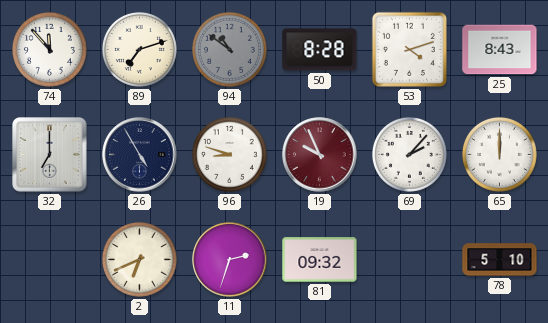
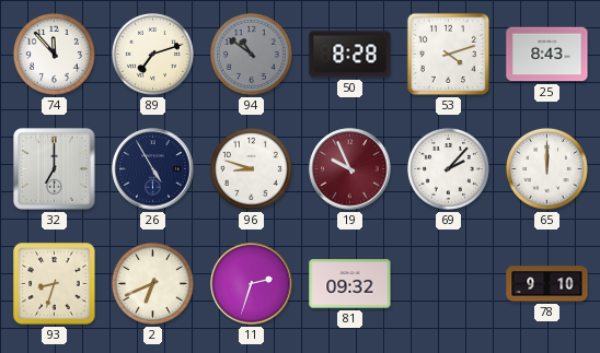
93: none -> 8:33 (55, 284)
78: 5:10 -> 9:10 (547, 284)
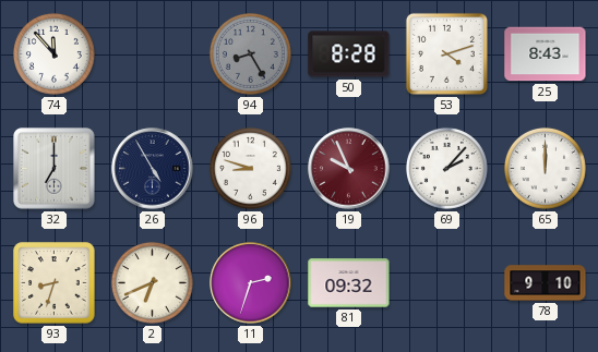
89: 7:12 -> none (152, 54)
94: 10:51 -> 8:25 (250, 53)
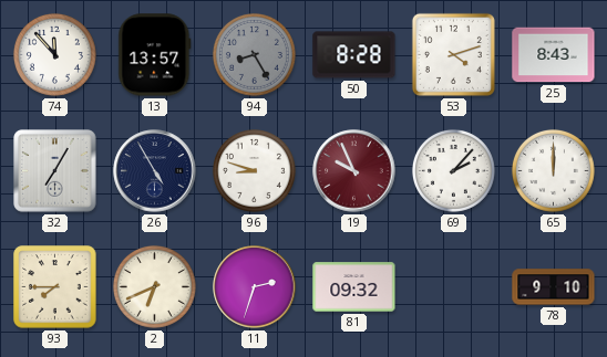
13: none -> 13:57 (155, 55)
32: 7:00 -> 7:05 (55, 171)
93: 8:33 -> 7:45 (55, 287)
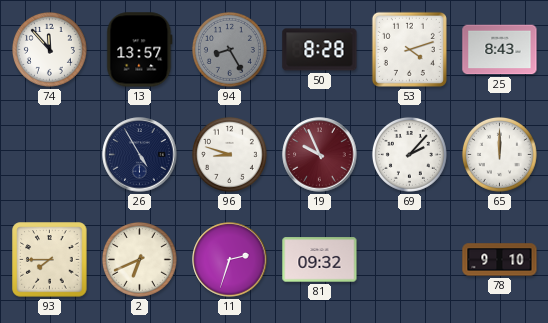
32: 7:05 -> none (55, 171)
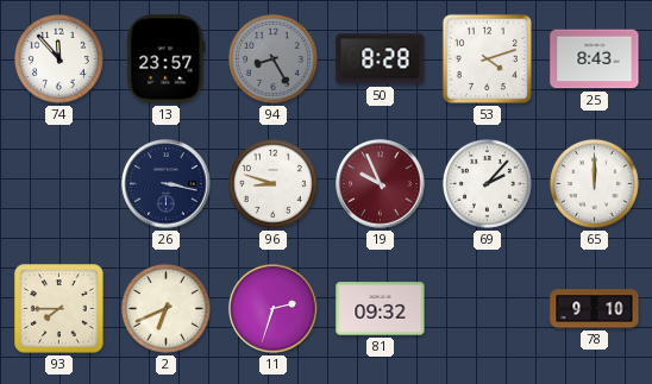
13: 13:57 -> 23:57 (167, 59)
26: 4:55 -> 3:17 (167, 184)
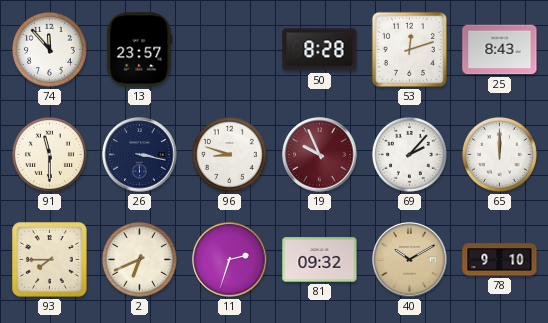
94: 8:25 -> none (272, 58)
53: 4:12 -> 12:12 (409, 49)
91: none -> 11:30 (49, 154)
40: none -> 10:10 (410, 260)
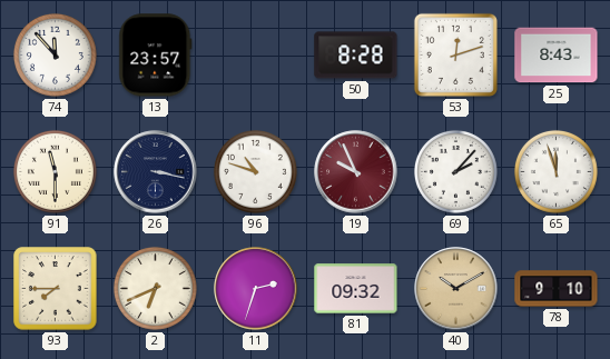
96: 8:48 -> 10:48 (255, 171)
65: 12:00 -> 11:57 (555, 171)
